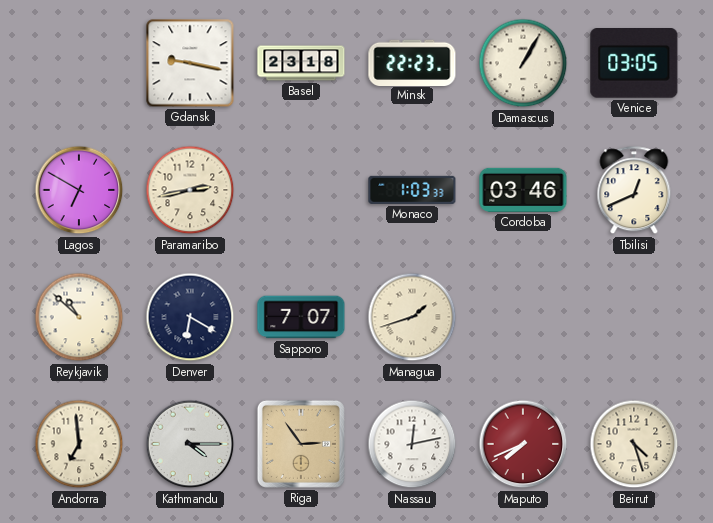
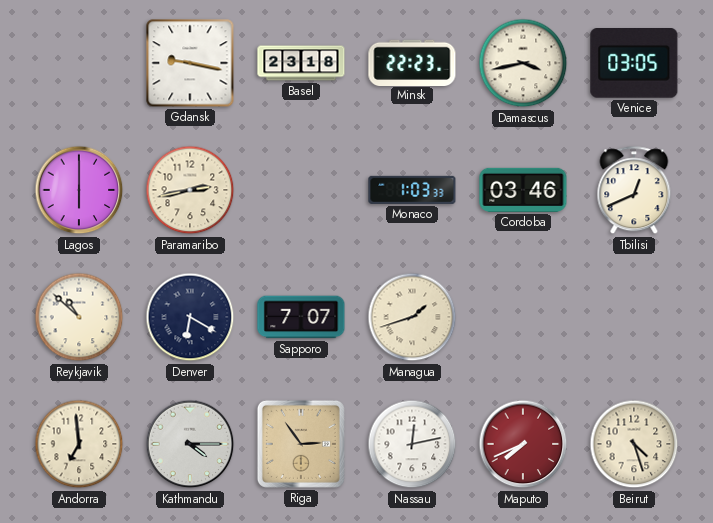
Damascus: 1:05 -> 3:43 (523, 63)
Lagos: 6:50 -> 6:00 (79, 190)
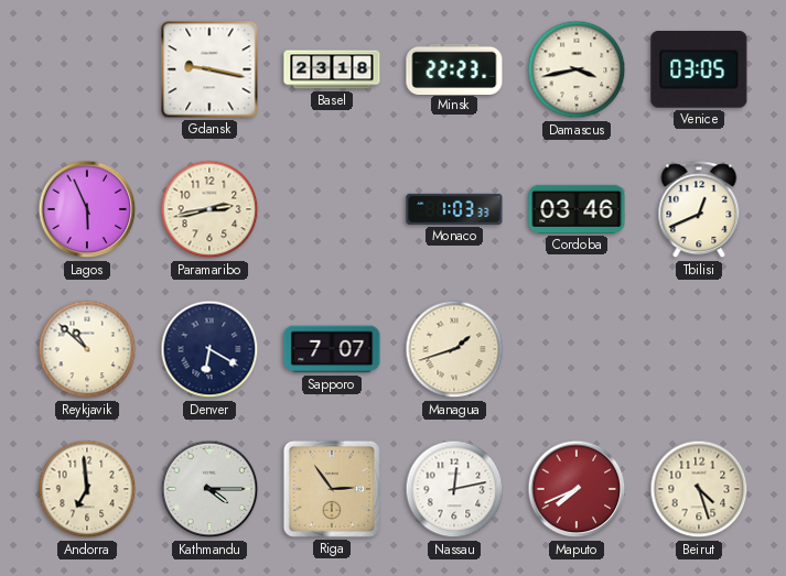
Lagos: 6:00 -> 5:56 (87, 209)
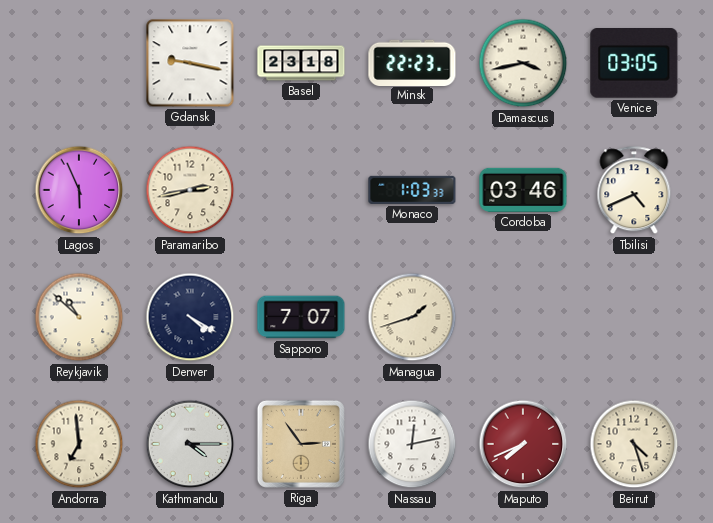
Tbilisi: 12:41 -> 4:41 (634, 191)
Denver: 6:20 -> 4:20 (190, 317)
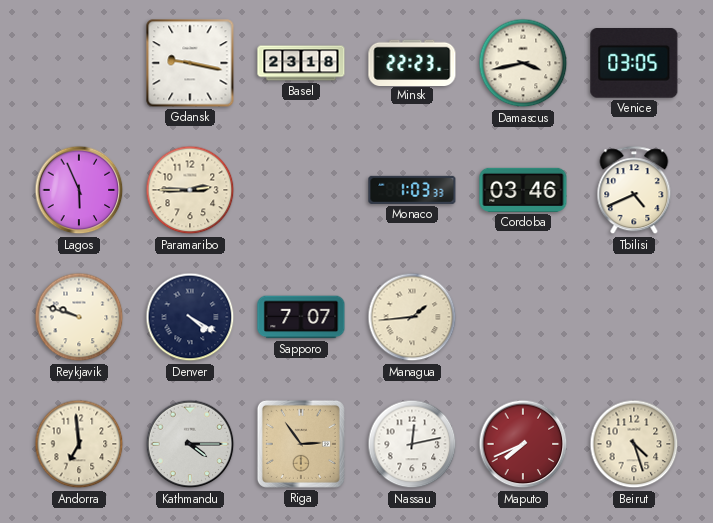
Paramaribo: 2:43 -> 2:45 (190, 190)
Reykjavik: 10:52 -> 9:48 (79, 317)
Managua: 1:42 -> 1:44 (412, 317)
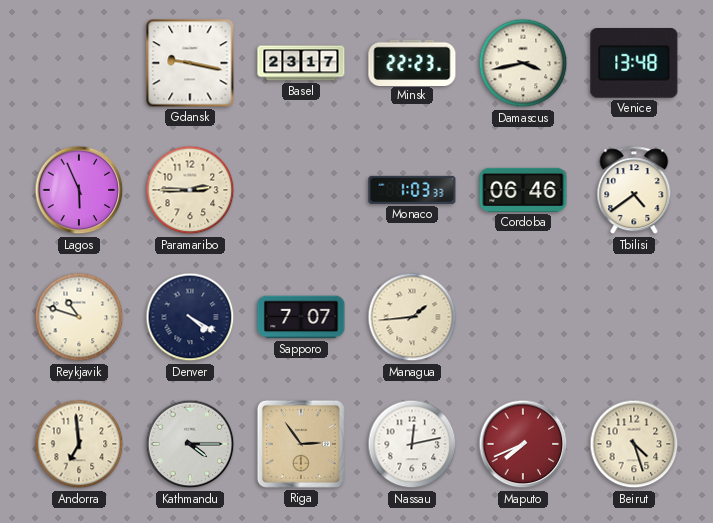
Basel: 23:18 -> 23:17 (301, 63)
Venice: 03:05 -> 13:48 (634, 64)
Cordoba: 03:46 -> 06:46 (523, 190)
Tbilisi: 4:41 -> 4:39 (634, 191)
Reykjavik: 9:48 -> 10:48 (79, 317)
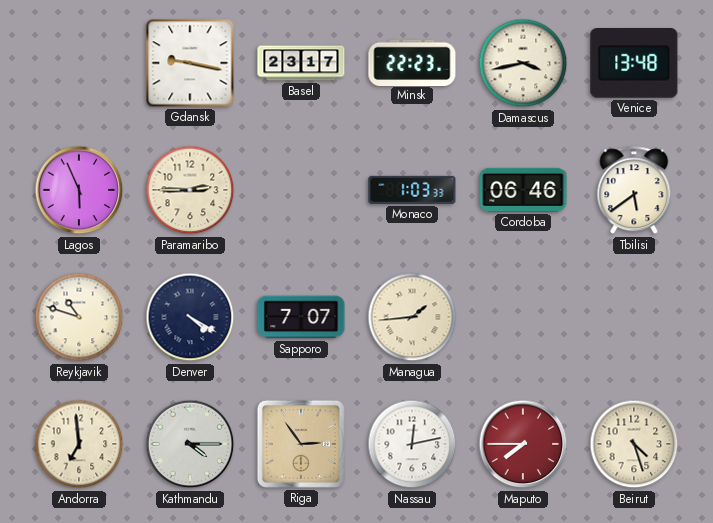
Tbilisi: 4:39 -> 5:39 (634, 191)
Maputo: 7:41 -> 7:45 (523, 444)
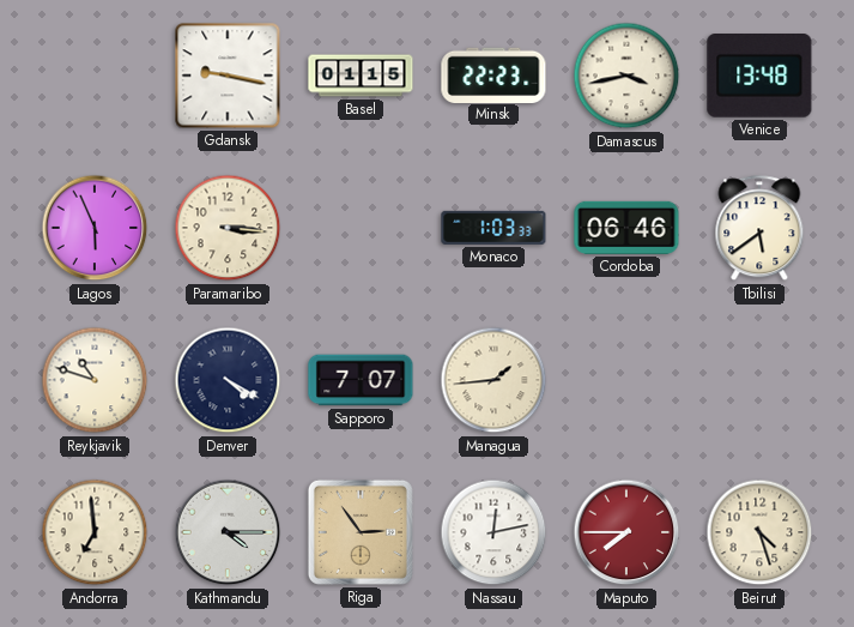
Basel: 23:17 -> 01:15 (361, 76)
Paramaribo: 2:45 -> 3:16 (228, 228)
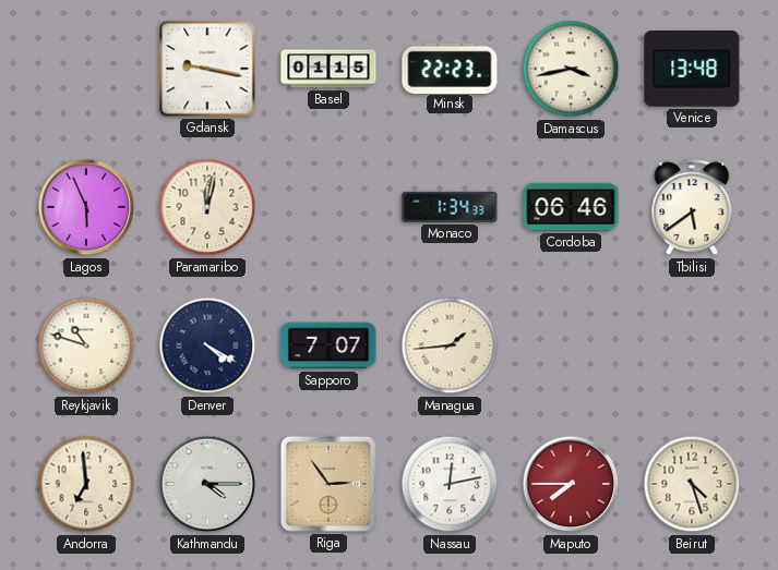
Paramaribo: 3:16 -> 12:02 (207, 207)
Monaco: 1:03 -> 1:34 (450, 207)
